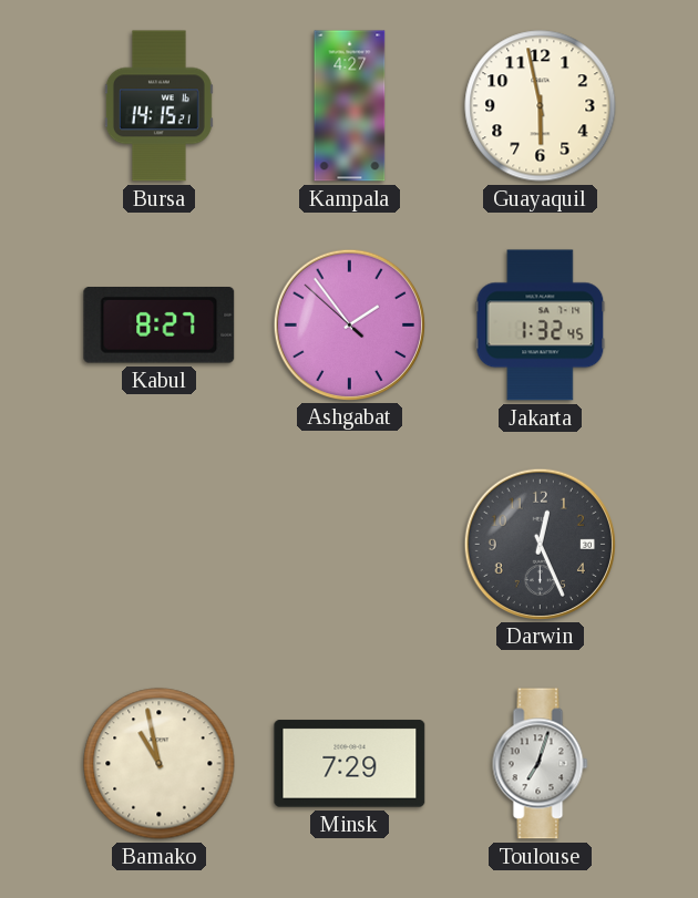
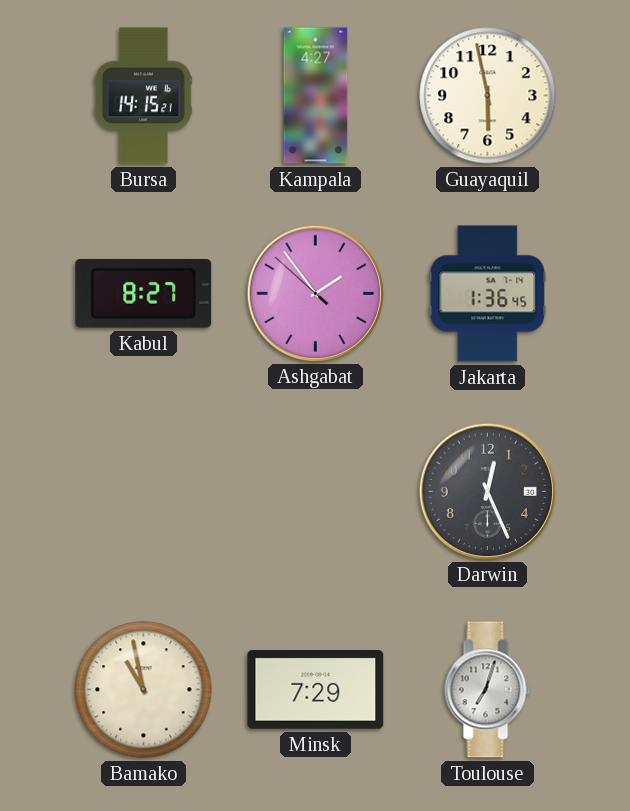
Jakarta: 1:32 -> 1:36 (488, 294)
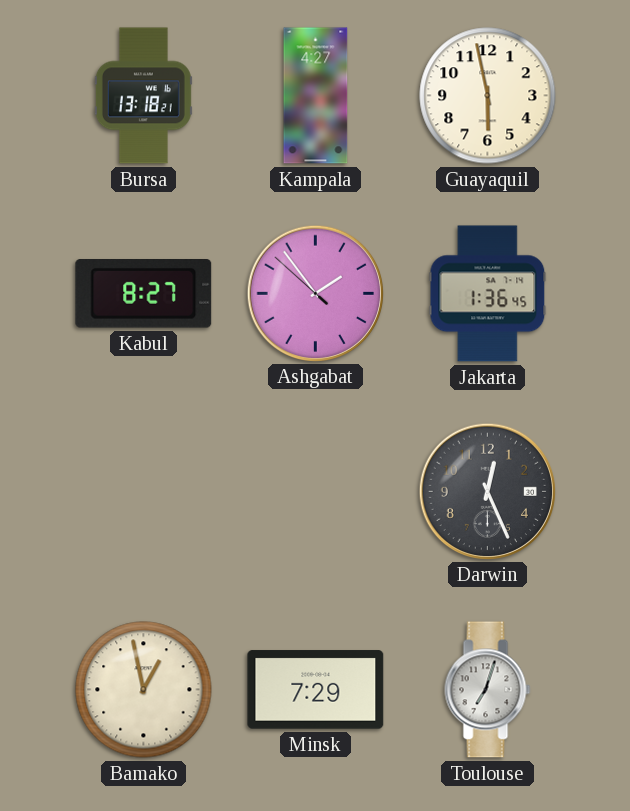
Bursa: 14:15 -> 13:18 (143, 96)
Bamako: 10:58 -> 12:58 (144, 690)
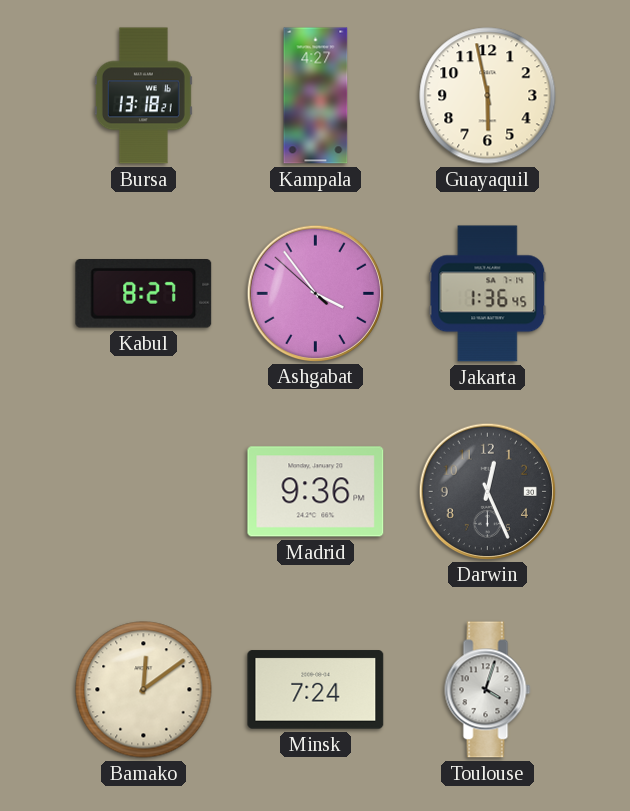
Ashgabat: 1:53 -> 3:53 (315, 293)
Madrid: none -> 9:36 (316, 492)
Bamako: 12:58 -> 12:09 (144, 690)
Minsk: 7:29 -> 7:24 (316, 690)
Toulouse: 7:03 -> 4:03 (488, 690)
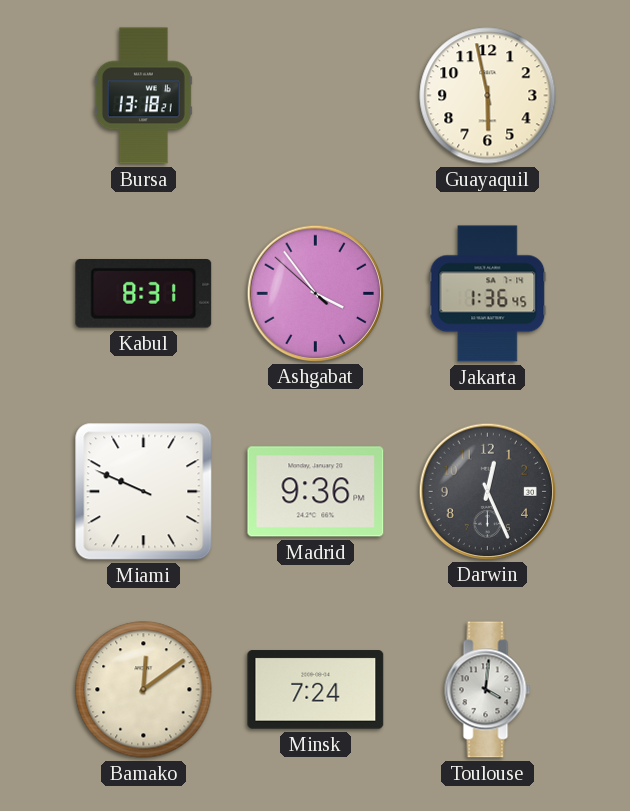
Kampala: 4:27 -> none (316, 96)
Kabul: 8:27 -> 8:31 (144, 294)
Miami: none -> 9:49 (144, 492)
Toulouse: 4:03 -> 4:01 (488, 690)
